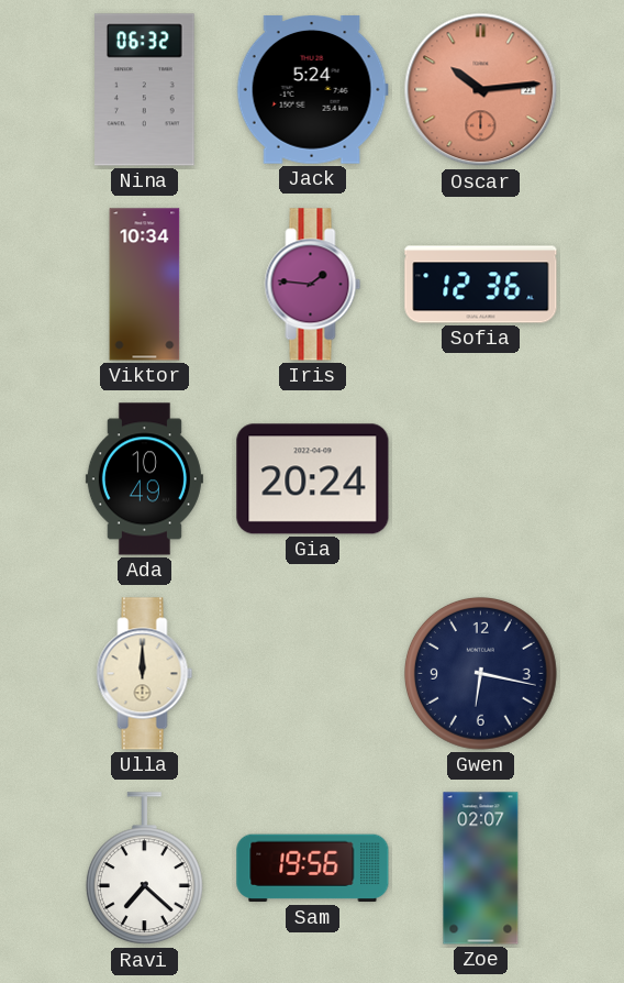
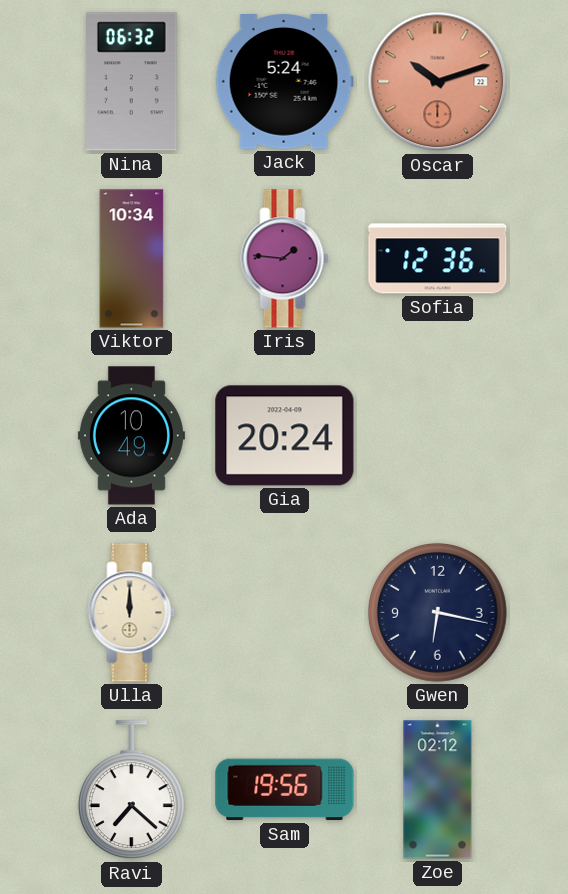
Oscar: 10:14 -> 10:12 (438, 82)
Zoe: 02:07 -> 02:12 (438, 790)
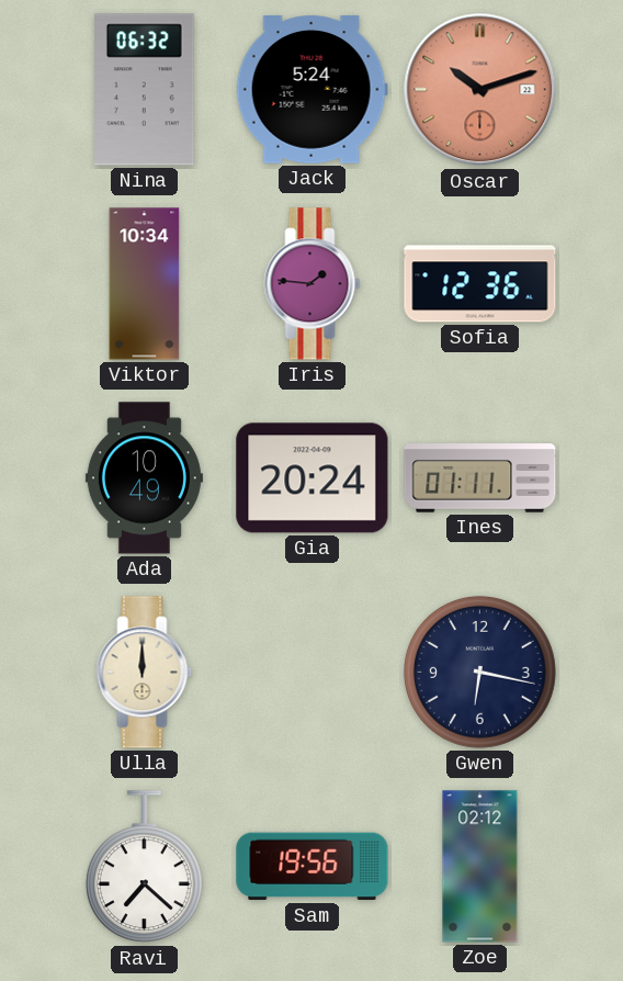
Ines: none -> 01:11 (480, 478)
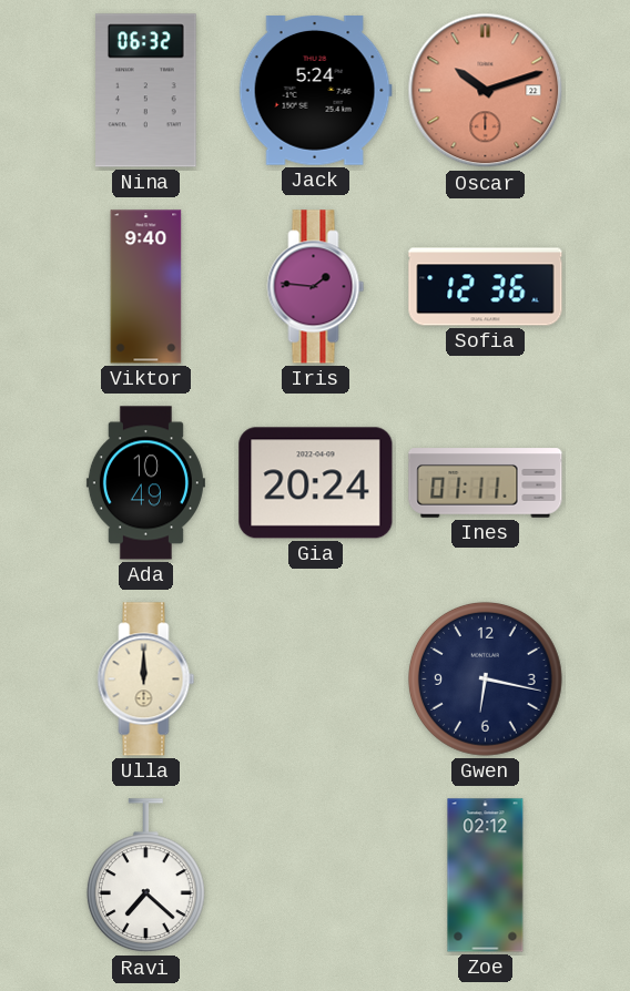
Viktor: 10:34 -> 9:40 (146, 287)
Sam: 19:56 -> none (313, 867)
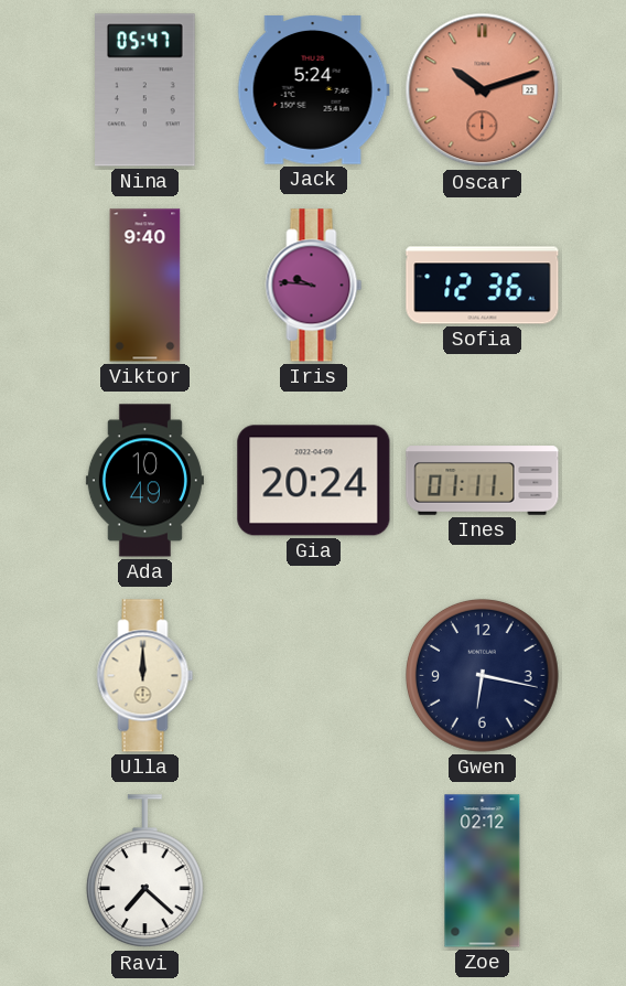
Nina: 06:32 -> 05:47 (145, 90)
Iris: 1:46 -> 9:46 (314, 286)
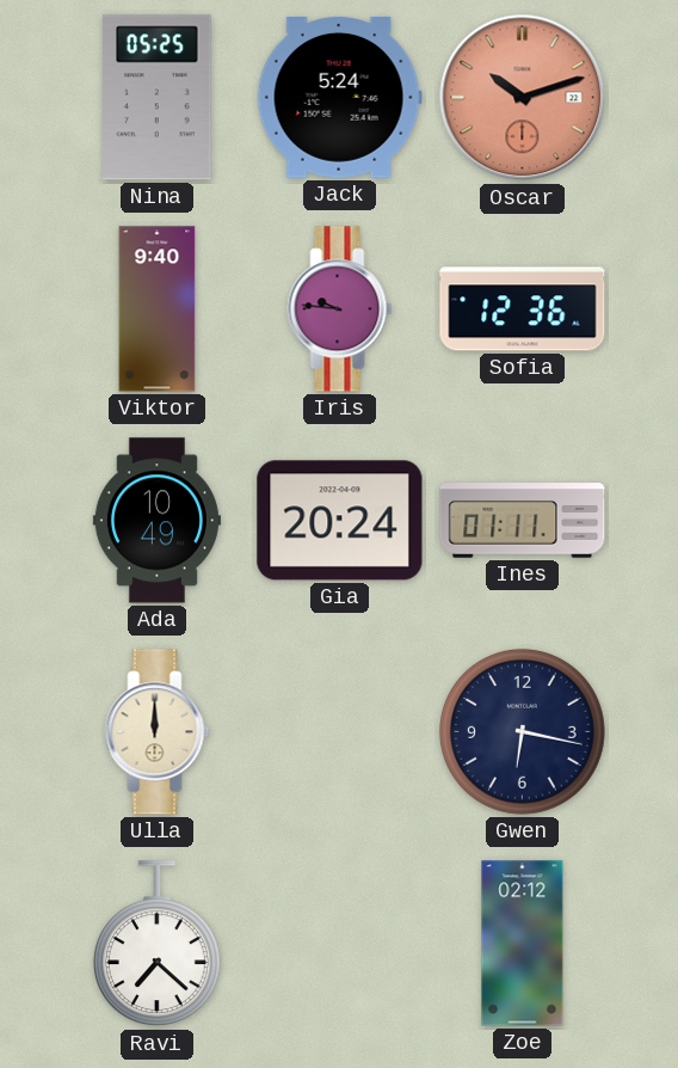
Nina: 05:47 -> 05:25 (158, 98)
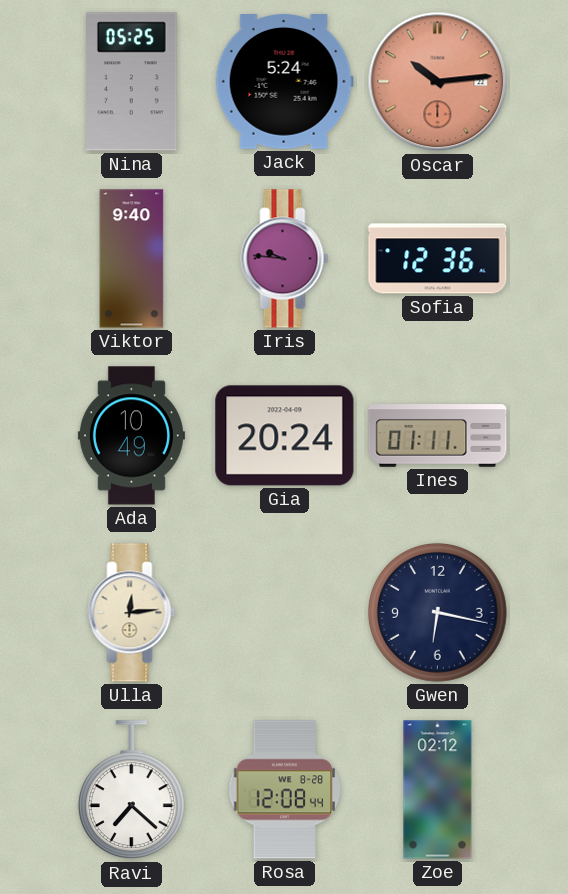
Oscar: 10:12 -> 10:14 (438, 82)
Ulla: 12:00 -> 12:14 (132, 613)
Rosa: none -> 12:08 (285, 790)
